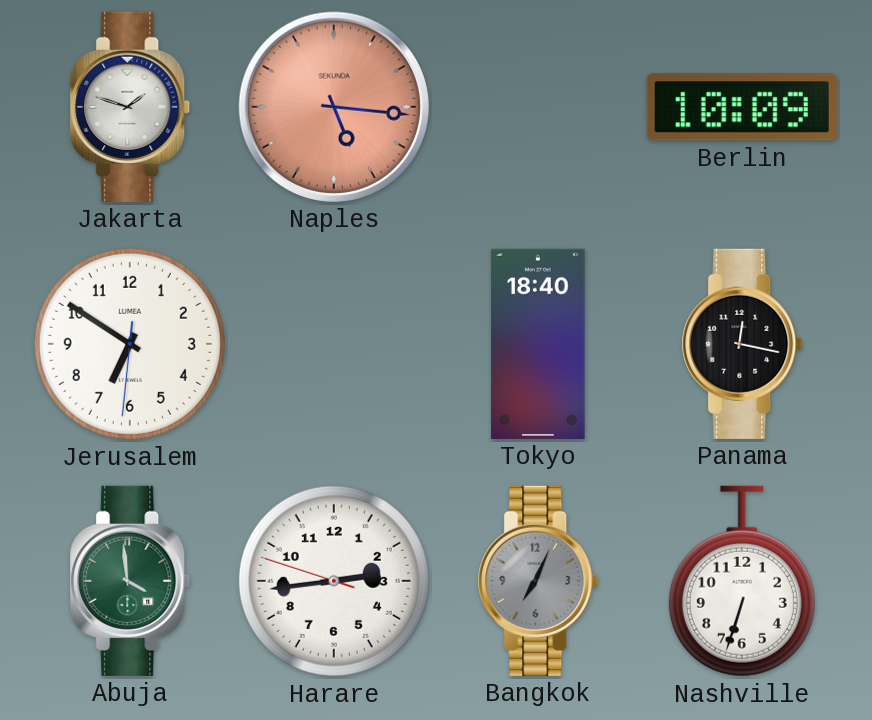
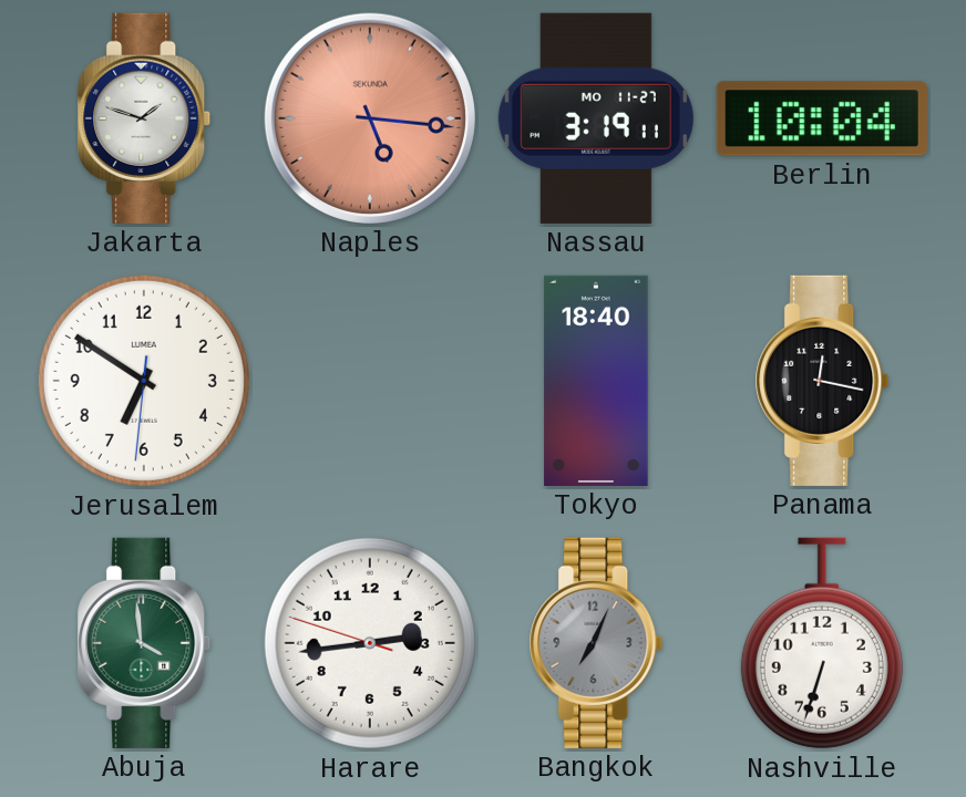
Nassau: none -> 3:19 (596, 118)
Berlin: 10:09 -> 10:04 (822, 118)
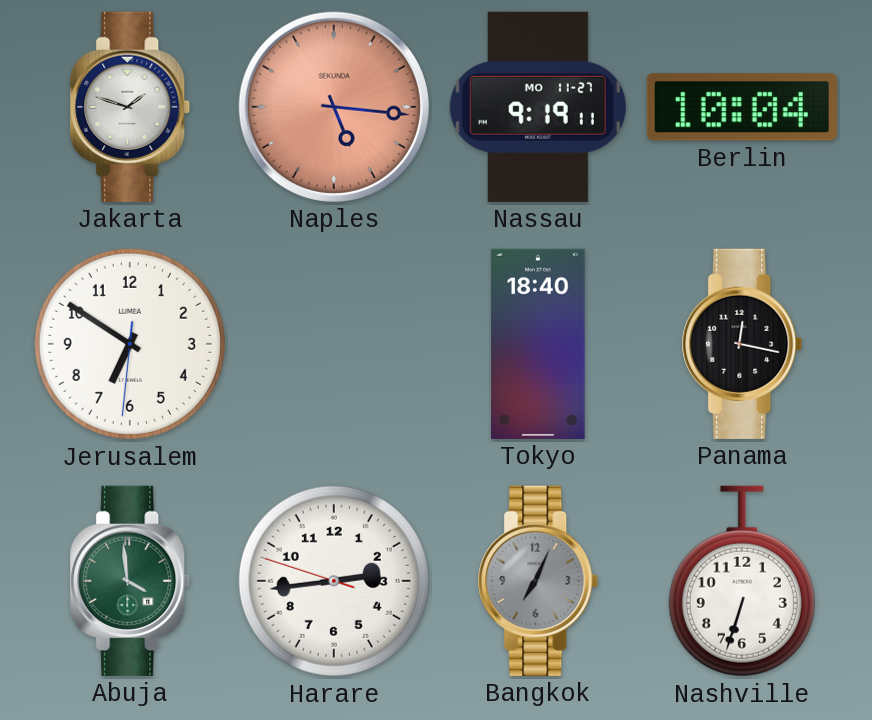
Nassau: 3:19 -> 9:19 (538, 107)
